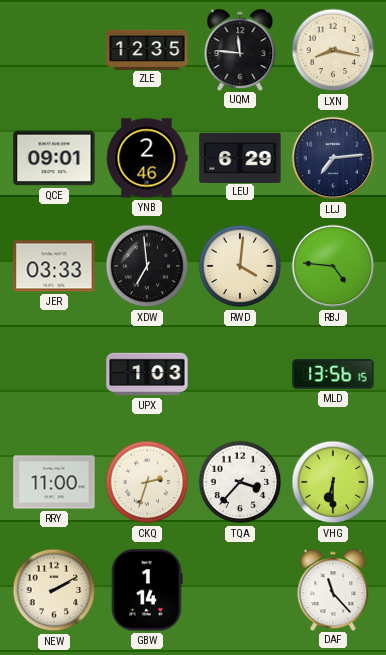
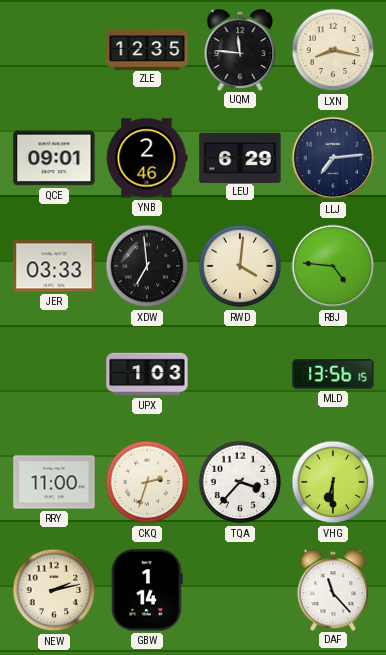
NEW: 2:10 -> 2:13 (54, 590)
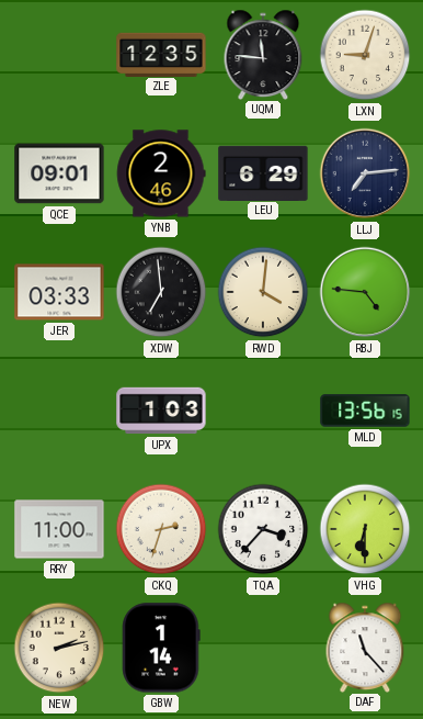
LXN: 8:17 -> 9:03 (365, 55)
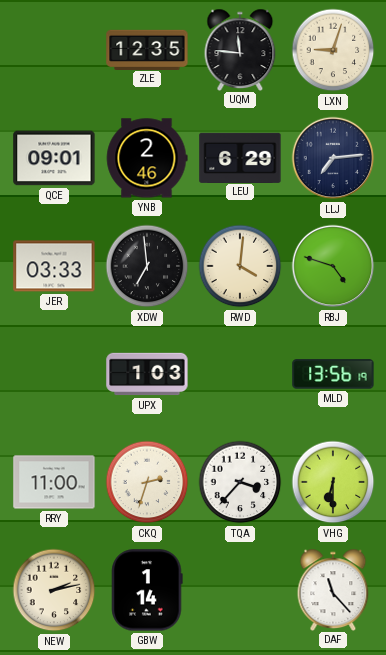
RBJ: 4:46 -> 4:48 (333, 266)
MLD: 13:56:15 -> 13:56:19 (333, 374)
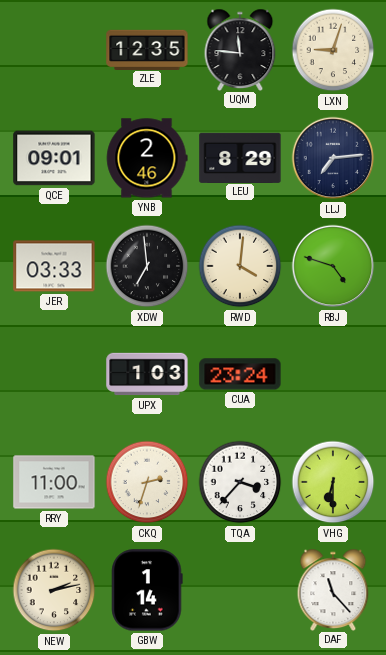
LEU: 6:29 -> 8:29 (240, 157)
CUA: none -> 23:24 (240, 374)
MLD: 13:56 -> none (333, 374)
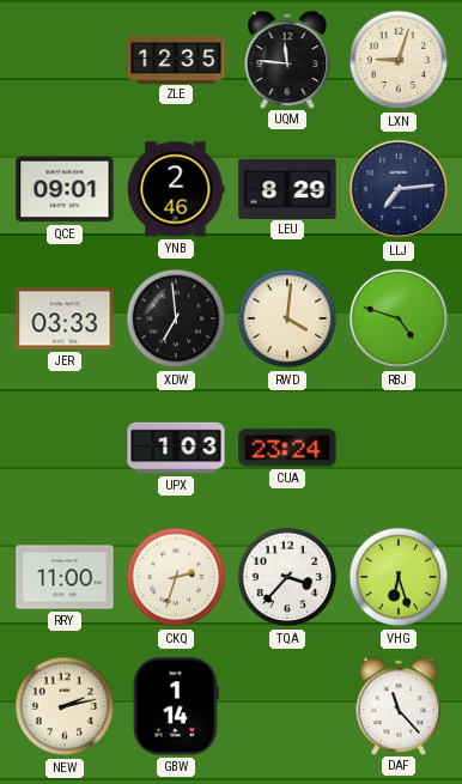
VHG: 6:30 -> 6:27 (399, 577)
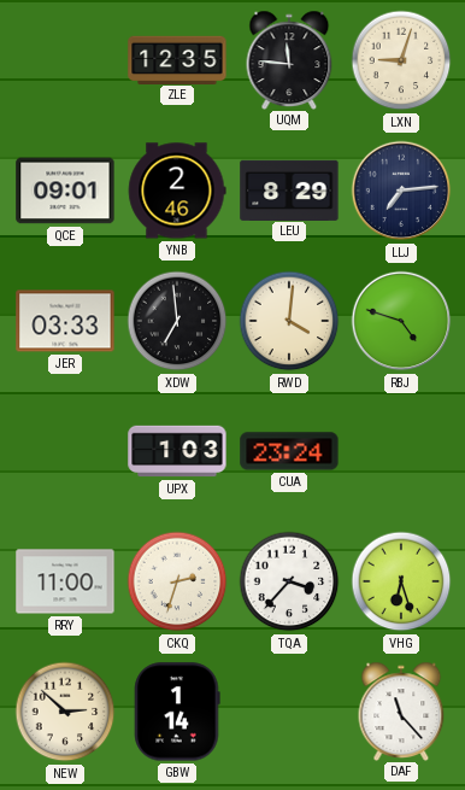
NEW: 2:13 -> 2:52 (65, 712)
